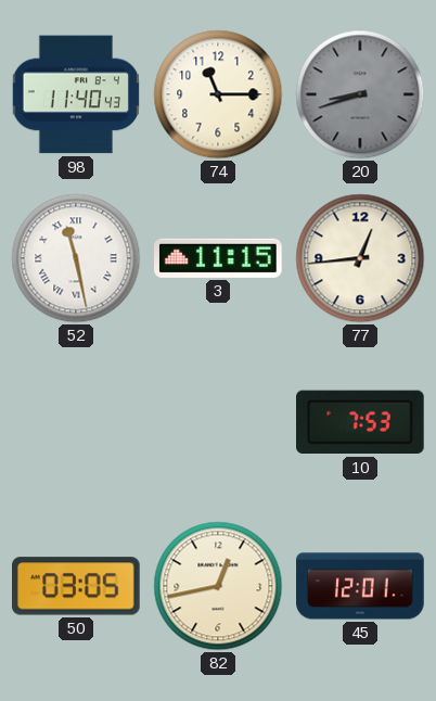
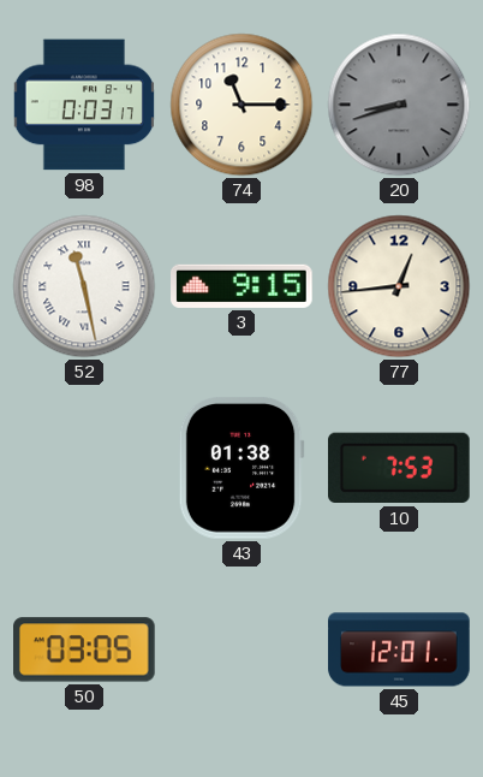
98: 11:40 -> 0:03 (84, 105)
3: 11:15 -> 9:15 (243, 286)
43: none -> 01:38 (241, 468)
82: 12:43 -> none (218, 586)
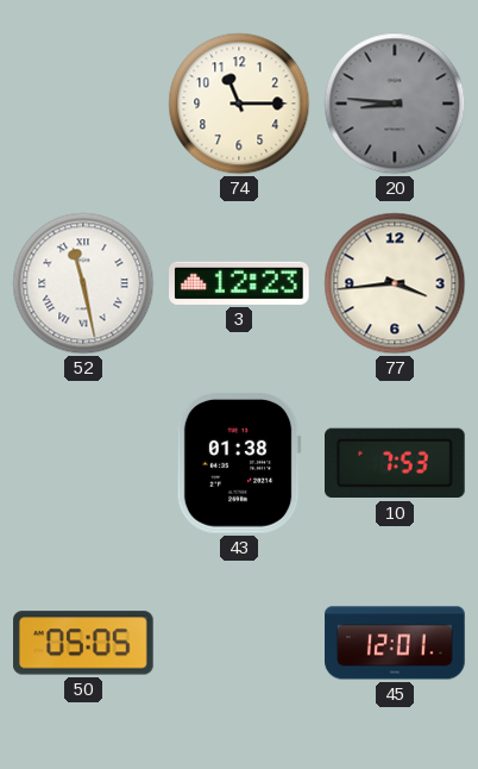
98: 0:03 -> none (84, 105)
20: 8:42 -> 8:46 (395, 104)
3: 9:15 -> 12:23 (240, 283)
77: 12:44 -> 3:44 (395, 283)
50: 03:05 -> 05:05 (84, 643)
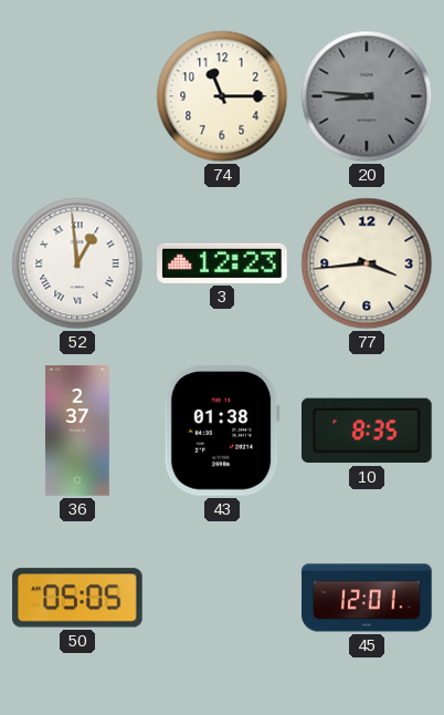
52: 11:28 -> 12:59 (77, 263)
36: none -> 2:37 (77, 431)
10: 7:53 -> 8:35 (368, 431)
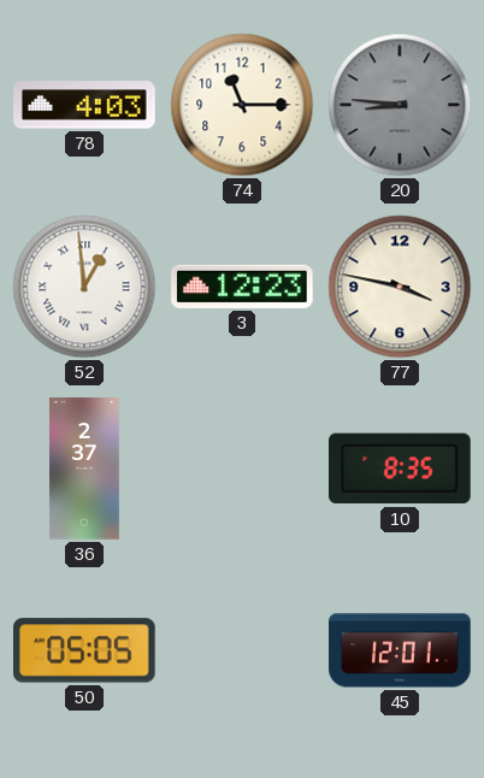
78: none -> 4:03 (84, 105)
77: 3:44 -> 3:47 (400, 287)
43: 01:38 -> none (222, 431)
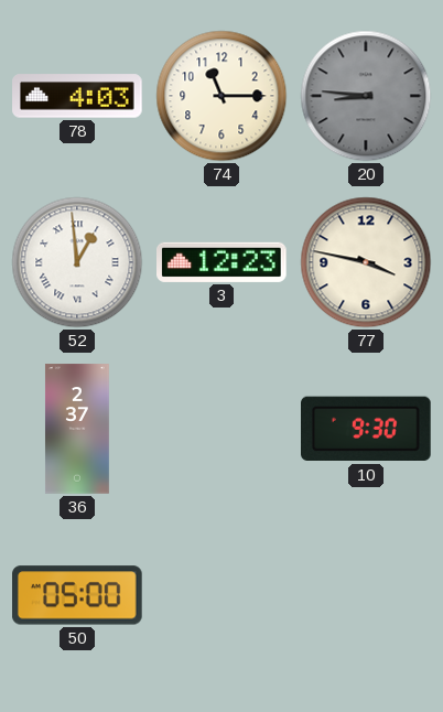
10: 8:35 -> 9:30 (367, 429)
50: 05:05 -> 05:00 (78, 595)
45: 12:01 -> none (400, 650)
